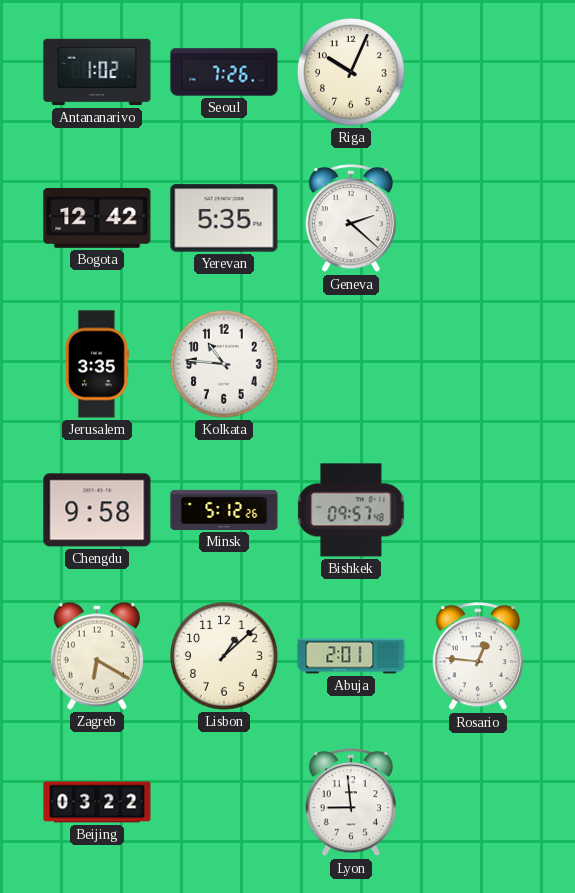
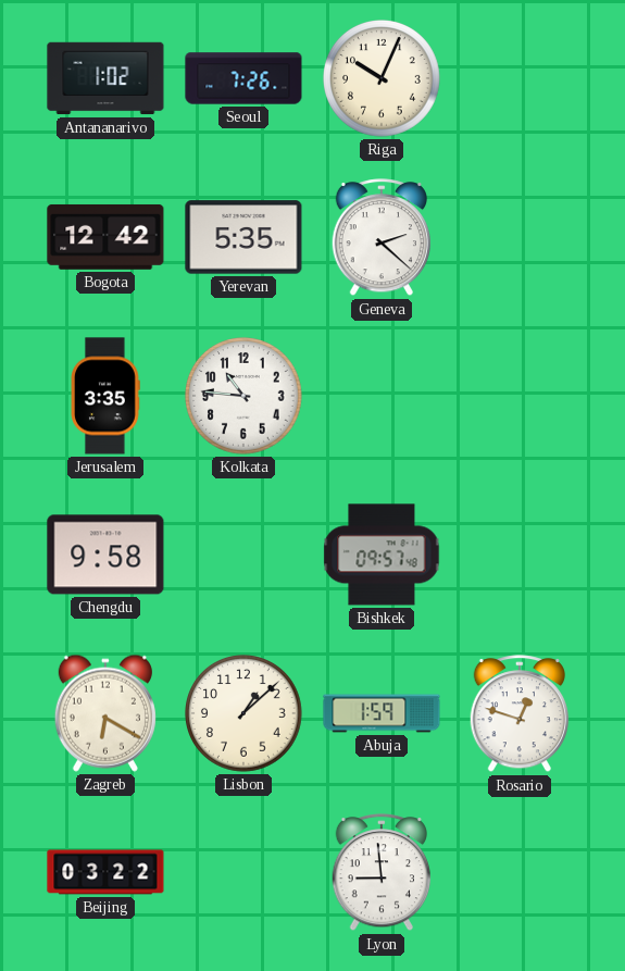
Minsk: 5:12 -> none (224, 510)
Abuja: 2:01 -> 1:59 (382, 713)
Rosario: 12:46 -> 12:48 (518, 714)
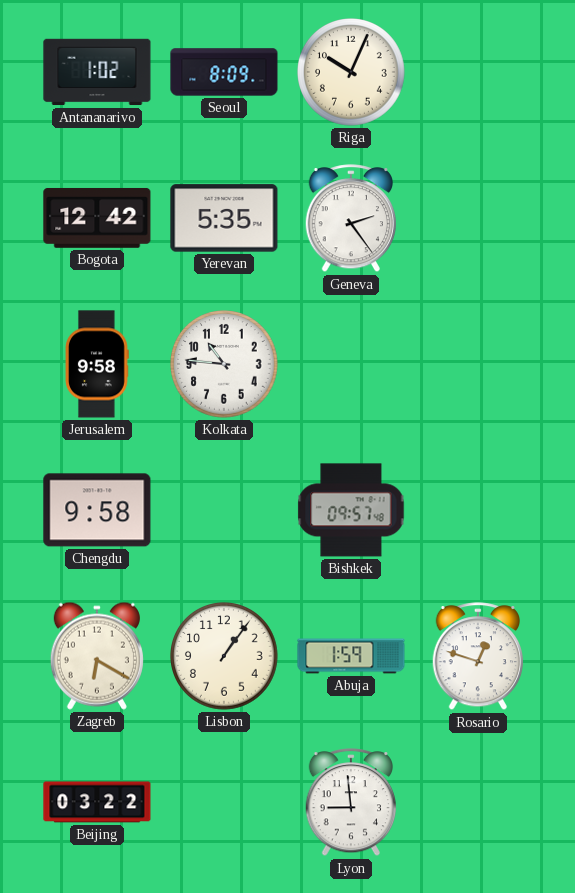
Seoul: 7:26 -> 8:09 (224, 72)
Geneva: 2:22 -> 2:24 (350, 219)
Jerusalem: 3:35 -> 9:58 (97, 364)
Lisbon: 1:08 -> 1:06 (225, 657)
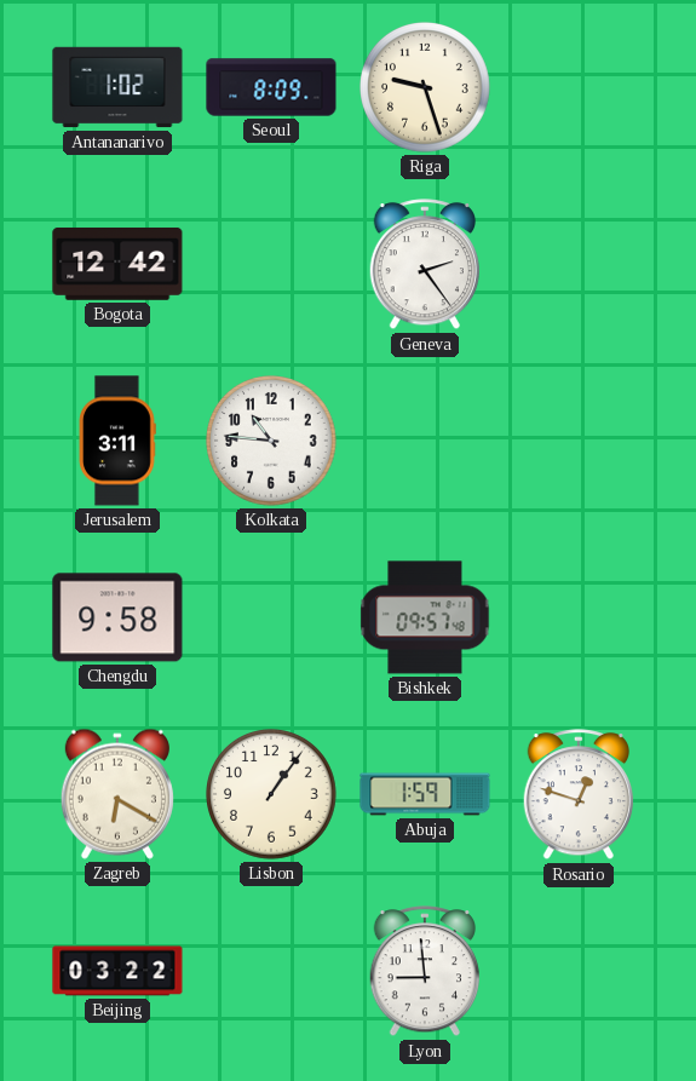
Riga: 10:04 -> 9:27 (426, 88)
Yerevan: 5:35 -> none (224, 218)
Jerusalem: 9:58 -> 3:11 (117, 441)
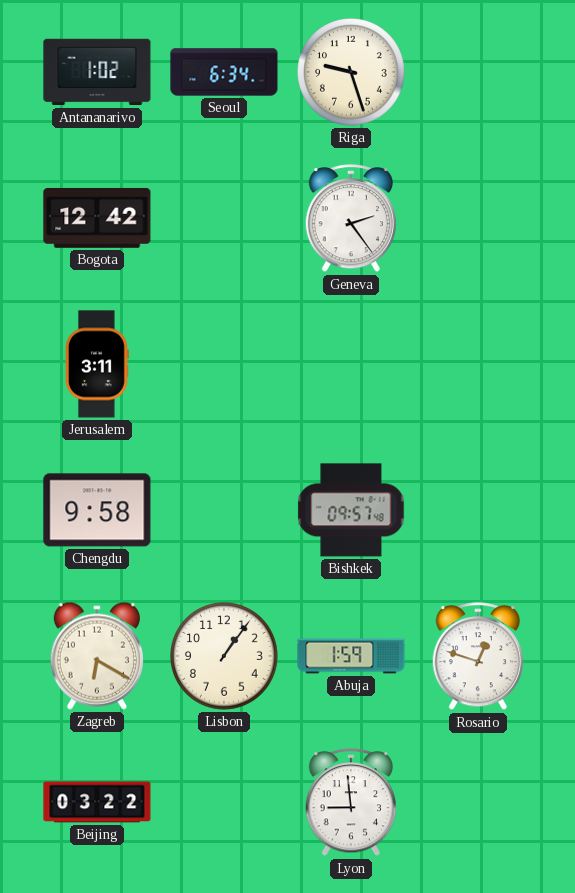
Seoul: 8:09 -> 6:34 (224, 72)
Kolkata: 10:46 -> none (272, 442)
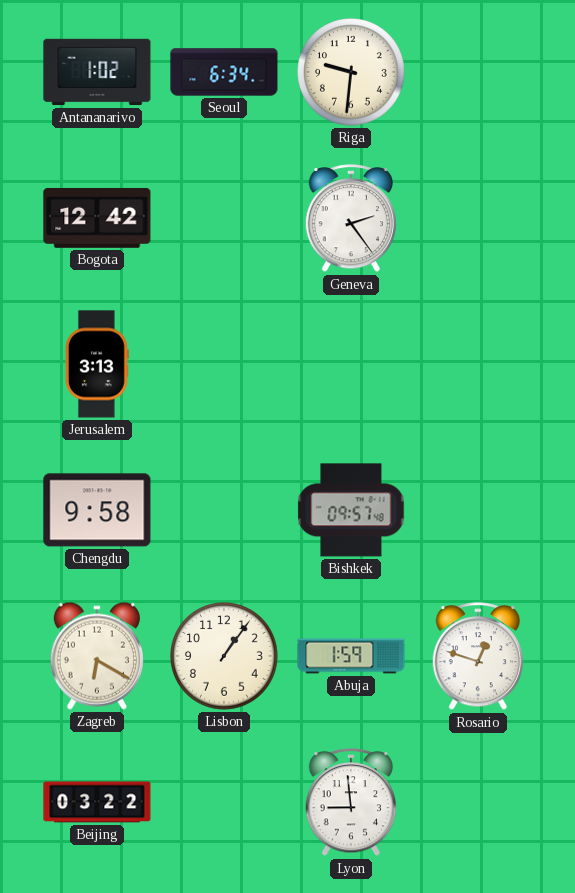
Riga: 9:27 -> 9:31 (352, 73)
Jerusalem: 3:11 -> 3:13 (97, 364)
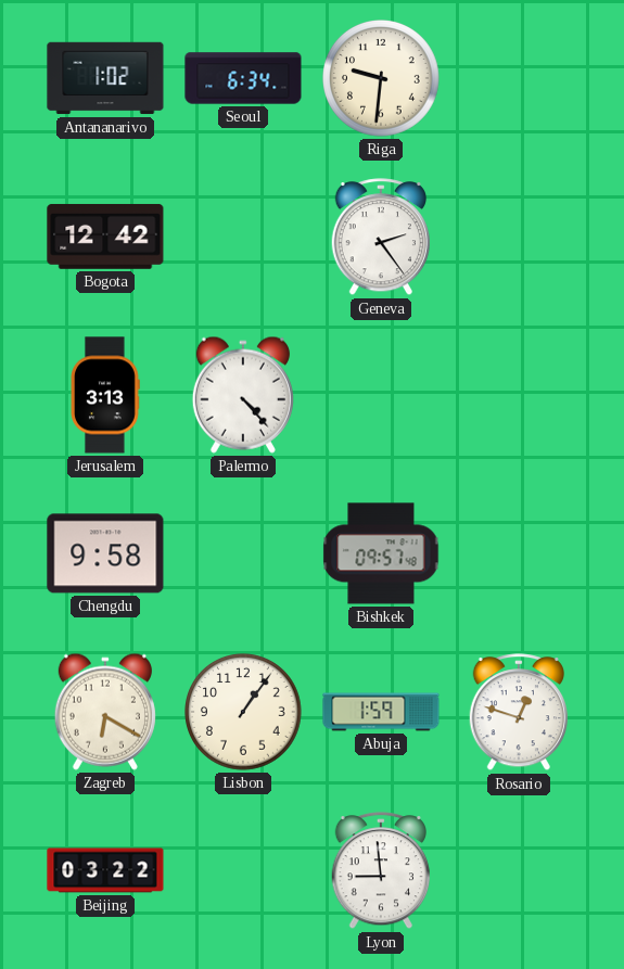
Palermo: none -> 4:23 (243, 395)
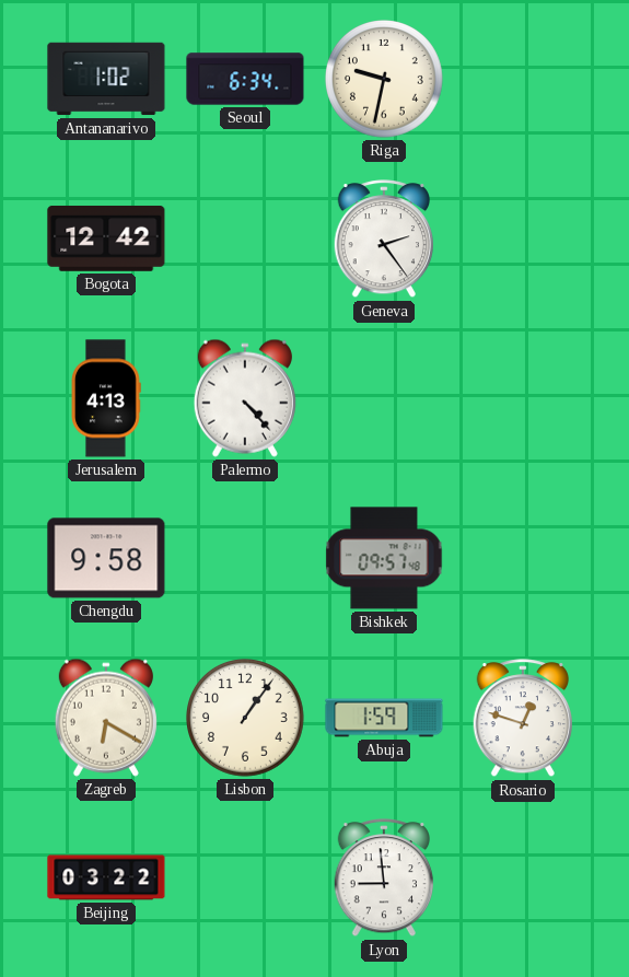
Riga: 9:31 -> 9:32 (385, 80)
Jerusalem: 3:13 -> 4:13 (106, 398)
